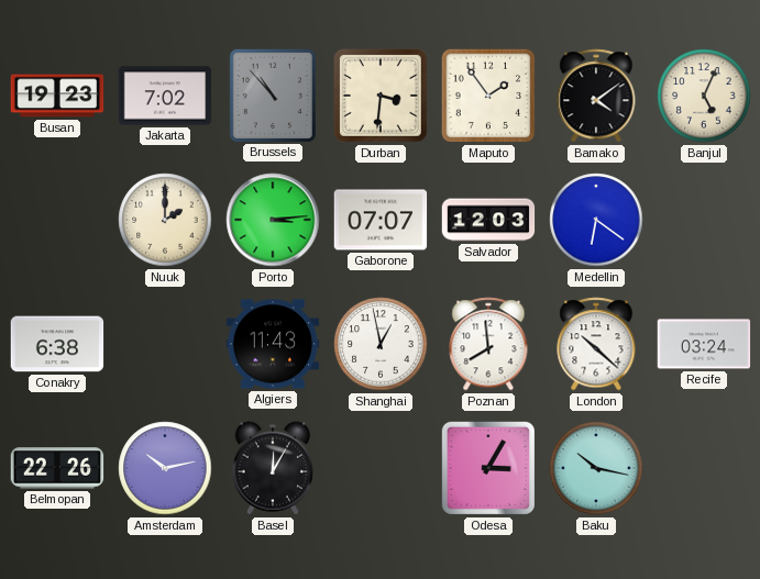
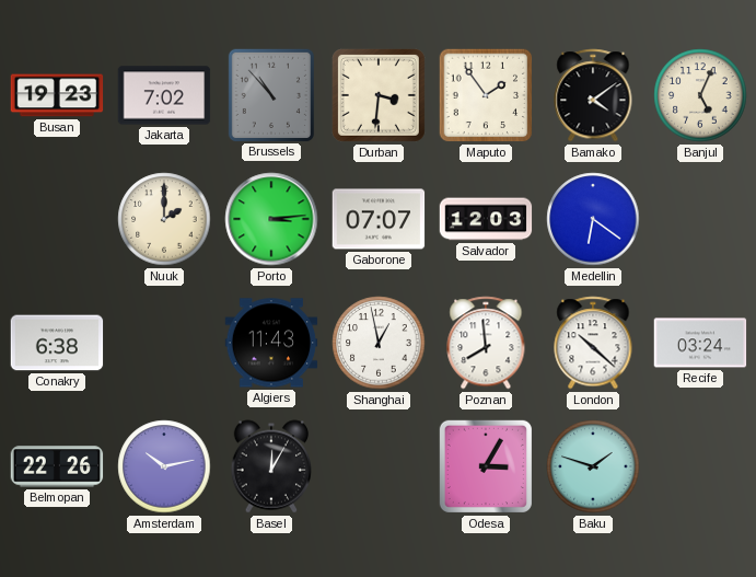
Baku: 10:17 -> 1:48 (593, 466)
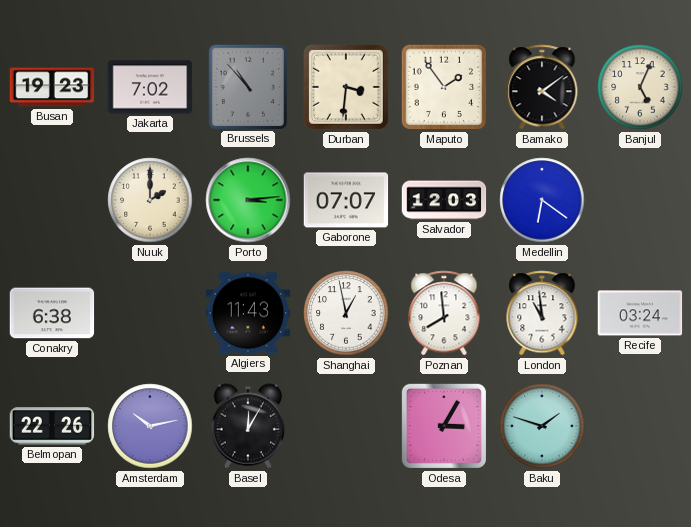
London: 10:22 -> 10:59 (542, 313)
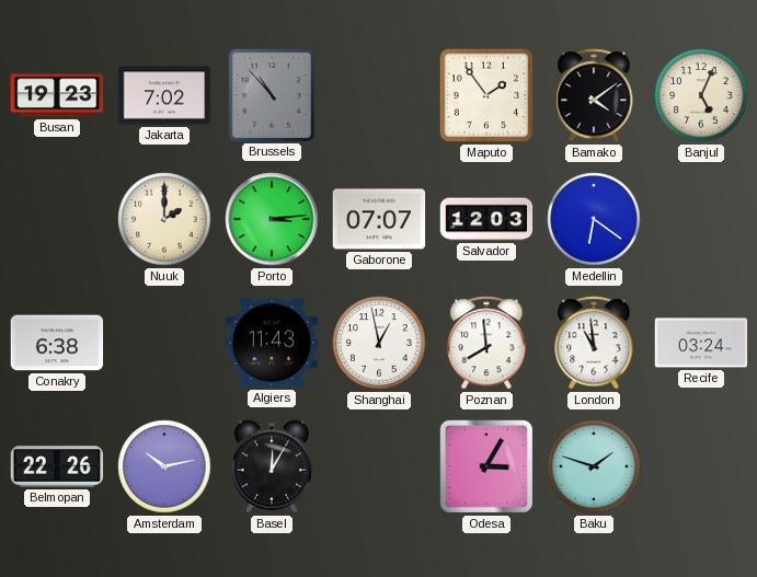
Durban: 3:31 -> none (346, 87)
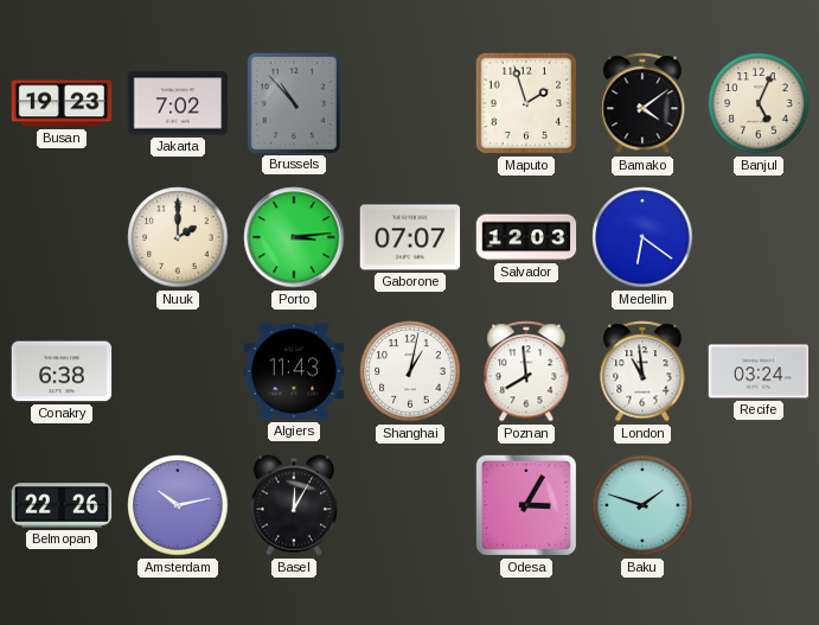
Maputo: 1:54 -> 1:57 (526, 103)
Shanghai: 12:58 -> 1:02 (410, 371)
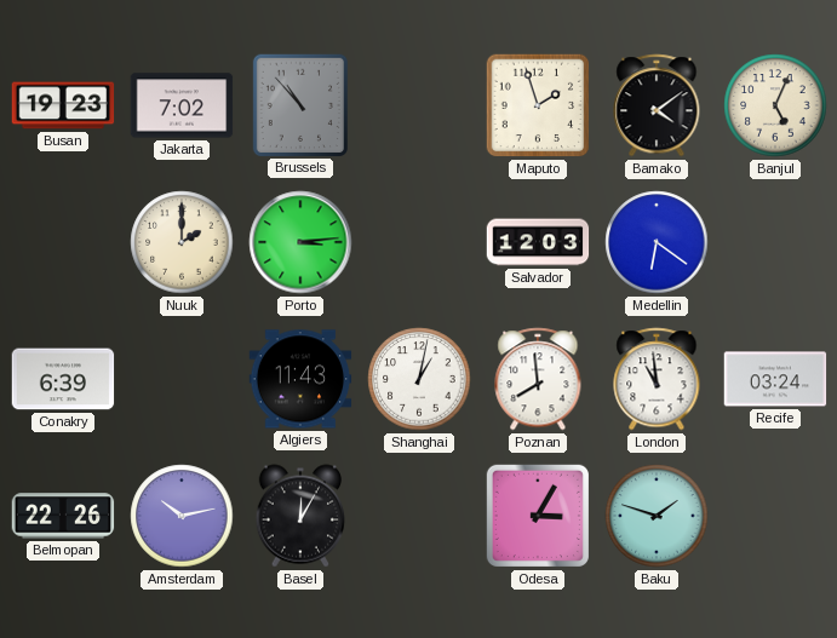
Gaborone: 07:07 -> none (410, 237)
Conakry: 6:38 -> 6:39 (63, 379)
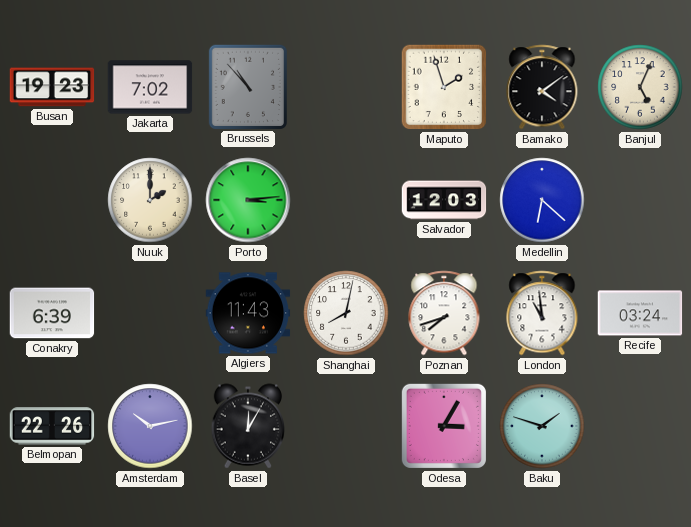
Medellin: 6:21 -> 6:22 (542, 200)
Shanghai: 1:02 -> 8:02 (346, 313)
Poznan: 7:59 -> 7:42 (444, 313)
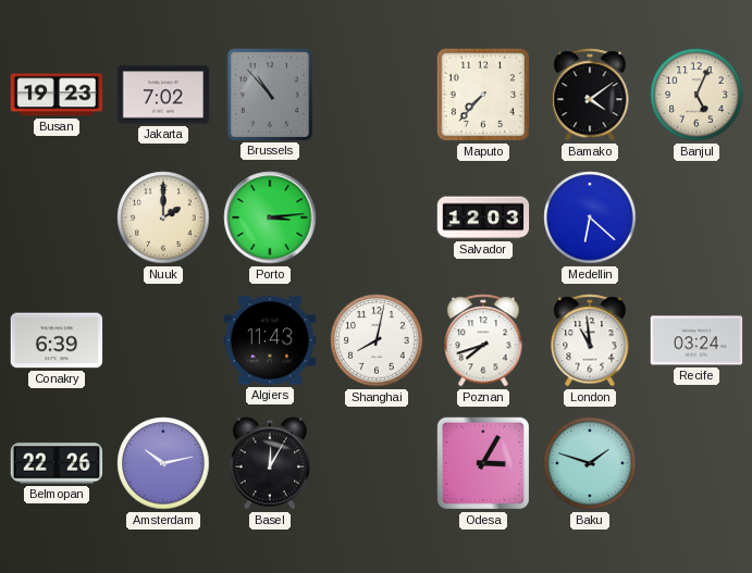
Maputo: 1:57 -> 7:37 (483, 95)
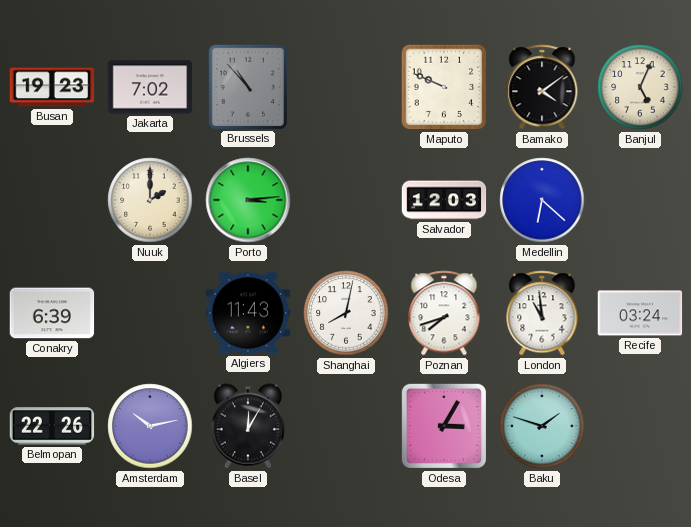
Maputo: 7:37 -> 9:49 (444, 87)
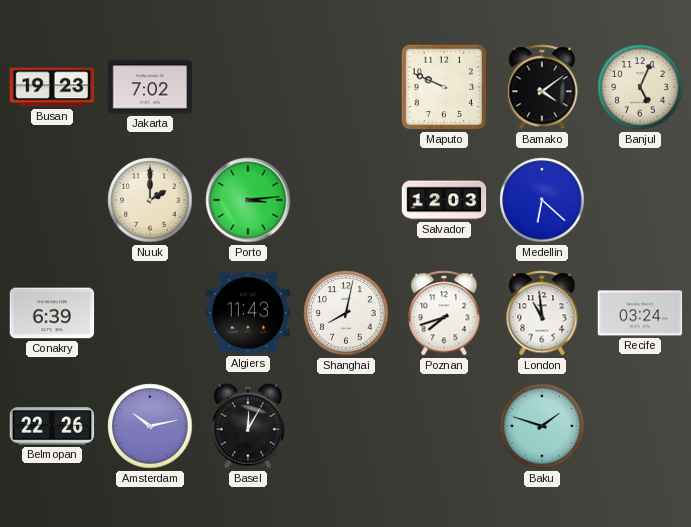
Brussels: 10:53 -> none (247, 86)
Odesa: 3:05 -> none (444, 426)
